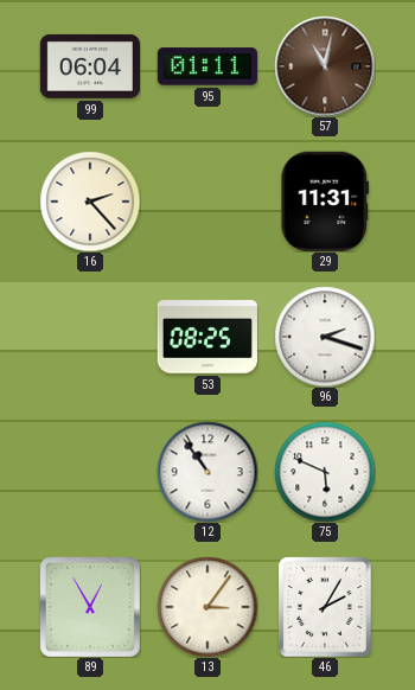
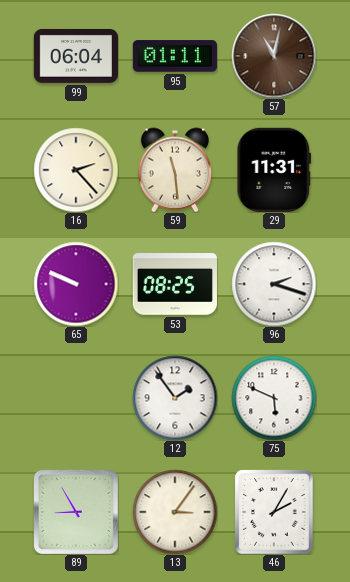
59: none -> 11:29 (175, 170)
65: none -> 9:49 (76, 284)
12: 10:54 -> 1:54 (175, 398)
89: 12:55 -> 8:55 (76, 512)
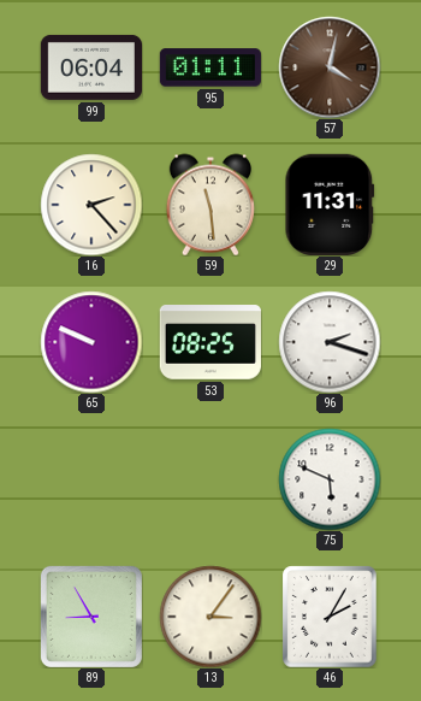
57: 11:02 -> 4:02 (330, 67)
12: 1:54 -> none (175, 398)
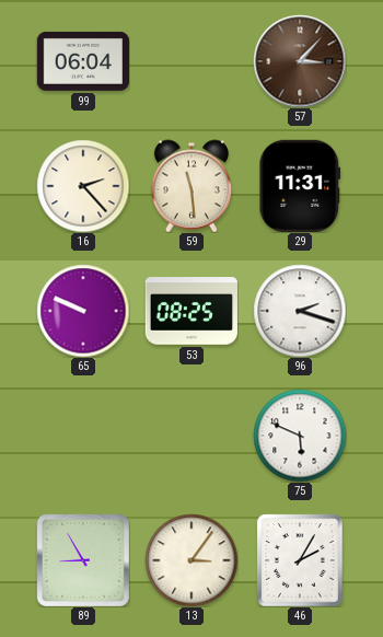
95: 01:11 -> none (209, 67)
57: 4:02 -> 3:07 (300, 61)
